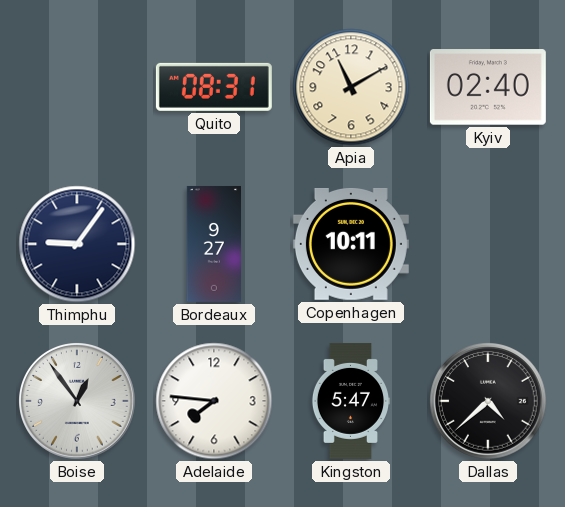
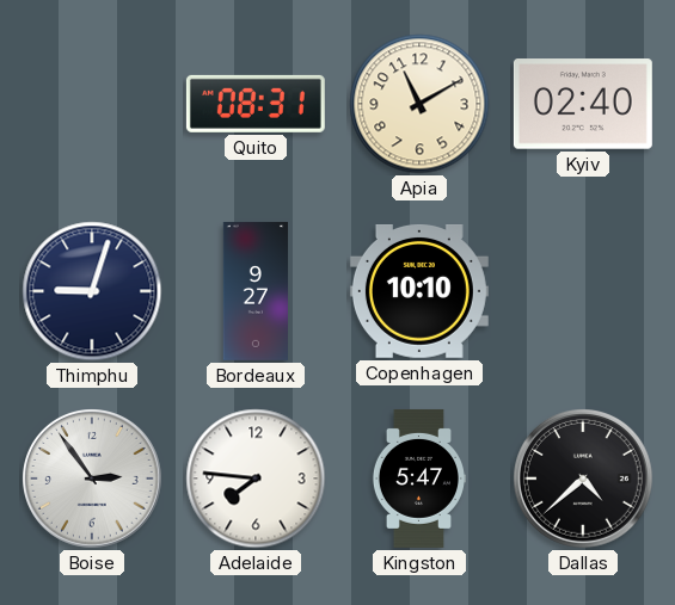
Thimphu: 9:06 -> 9:03 (92, 291)
Copenhagen: 10:11 -> 10:10 (419, 292)
Boise: 12:54 -> 2:54 (93, 480)
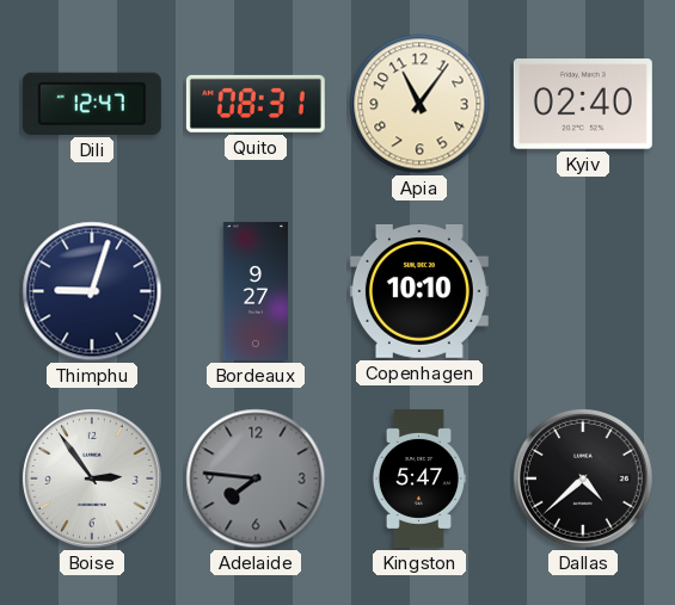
Dili: none -> 12:47 (92, 104)
Apia: 11:10 -> 11:06 (419, 104)
Adelaide dial: white -> grey (256, 479)
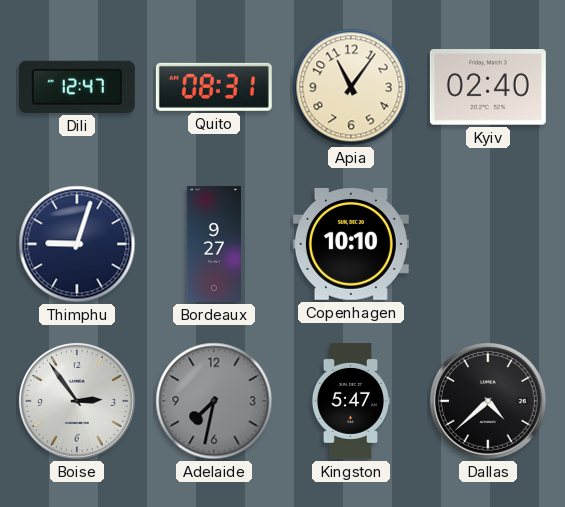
Adelaide: 7:46 -> 7:32 (214, 401)
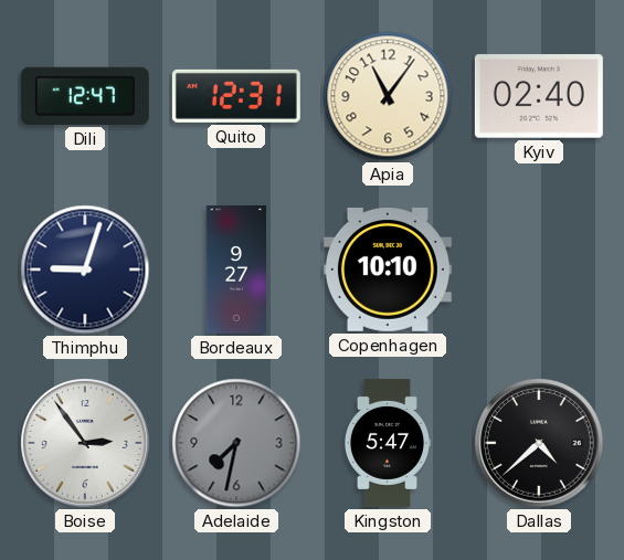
Quito: 08:31 -> 12:31 (236, 96)
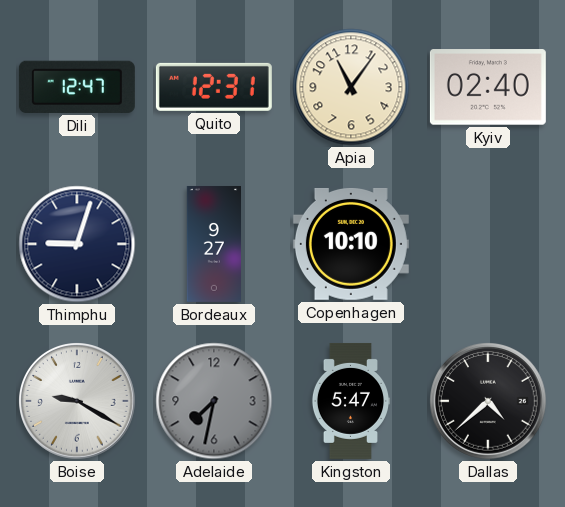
Boise: 2:54 -> 9:20 (78, 402)
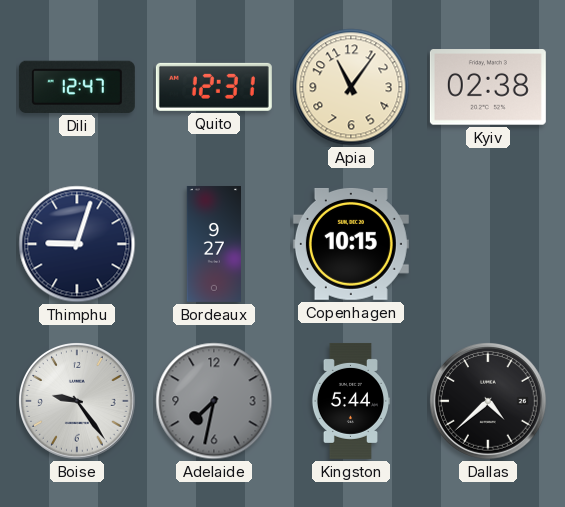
Kyiv: 02:40 -> 02:38 (488, 87)
Copenhagen: 10:10 -> 10:15 (351, 245)
Boise: 9:20 -> 9:24 (78, 402)
Kingston: 5:47 -> 5:44 (350, 401)
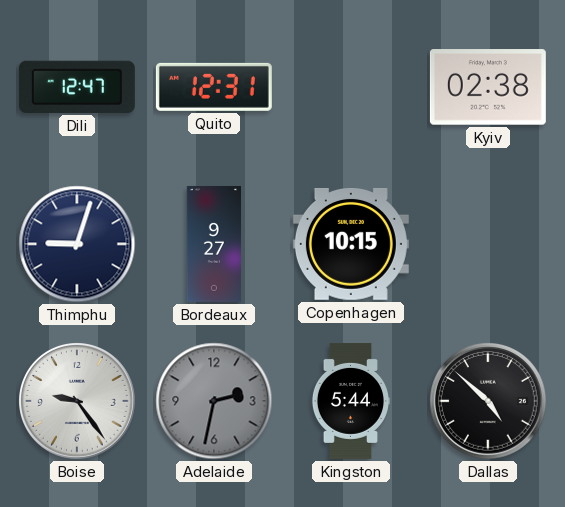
Apia: 11:06 -> none (351, 87)
Adelaide: 7:32 -> 2:32 (214, 401)
Dallas: 4:38 -> 4:52 (489, 402)
